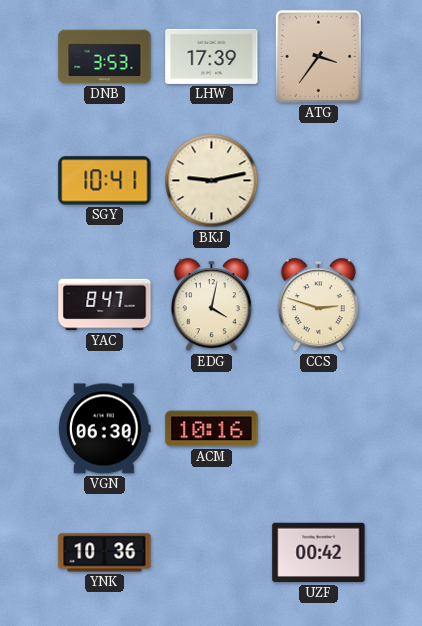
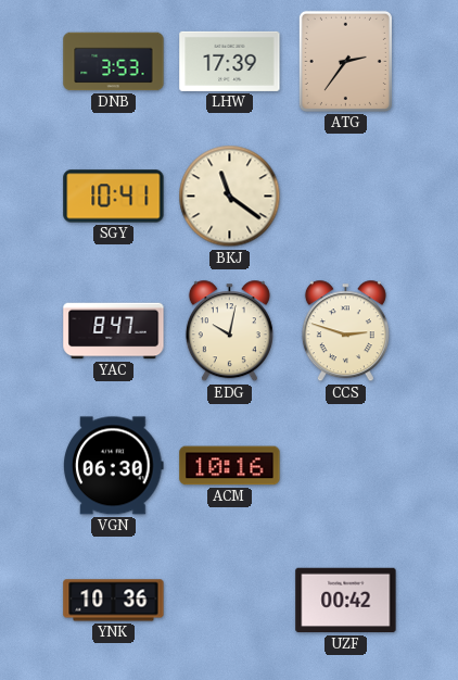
ATG: 3:36 -> 2:36 (345, 61)
BKJ: 9:13 -> 11:21 (230, 197)
EDG: 4:02 -> 10:02 (229, 331)
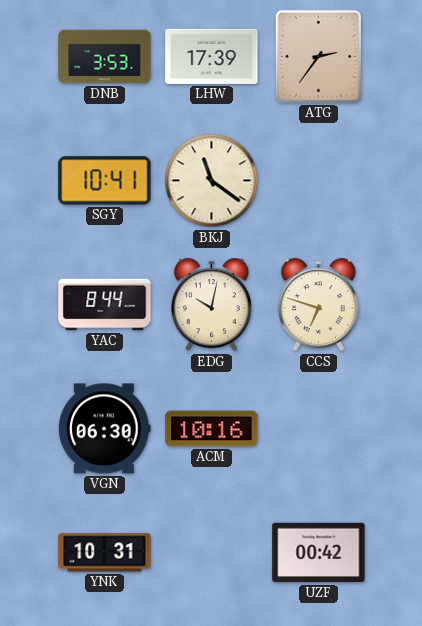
YAC: 8:47 -> 8:44 (105, 305)
CCS: 2:48 -> 6:48 (318, 305)
YNK: 10:36 -> 10:31 (105, 553)
